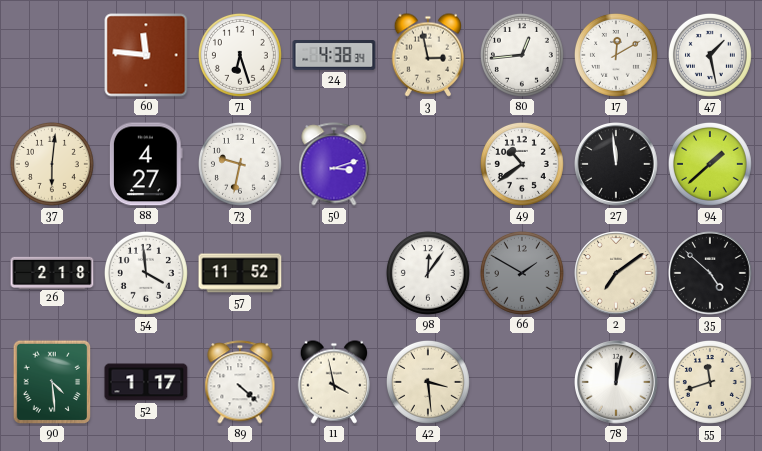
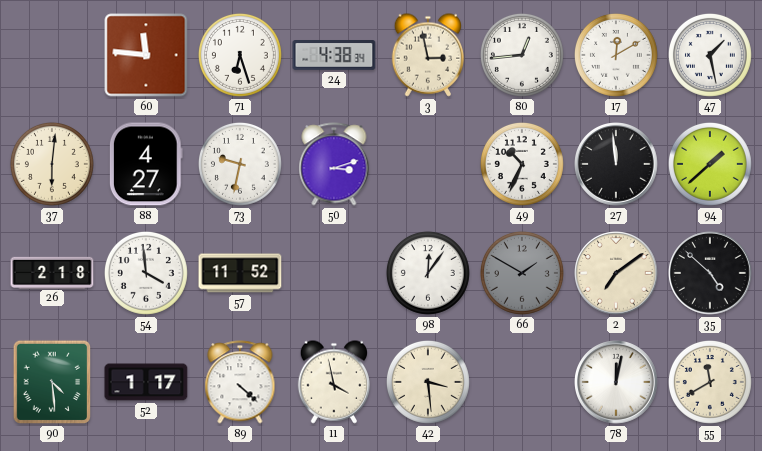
49: 10:39 -> 10:34 (522, 164)
55: 11:42 -> 11:40 (710, 382)
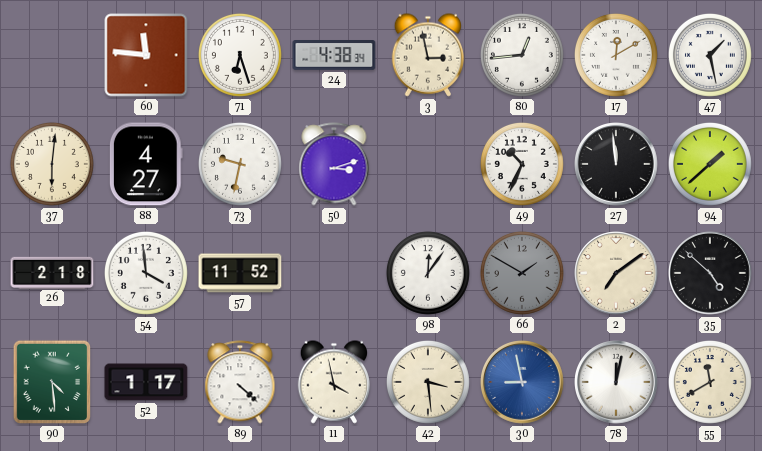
30: none -> 8:58 (522, 382)
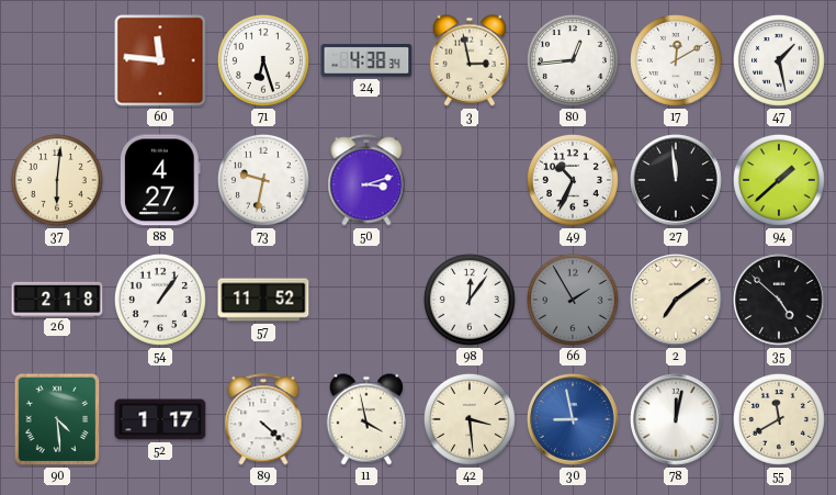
54: 3:59 -> 1:06 (160, 300)
66: 1:50 -> 1:55 (573, 300)
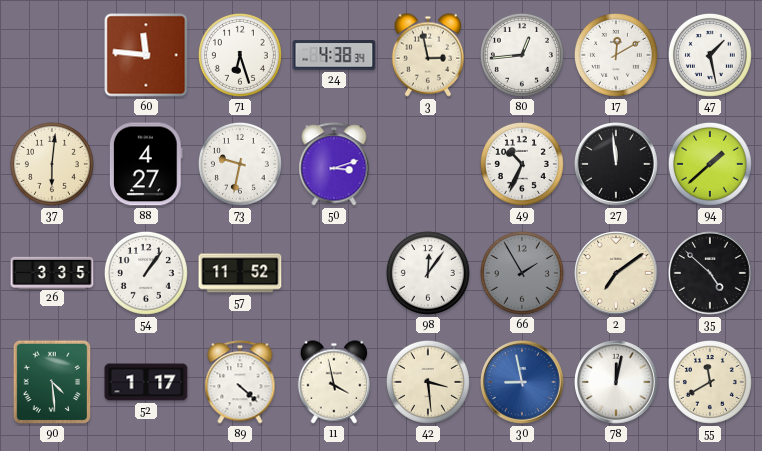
26: 2:18 -> 3:35 (52, 272)
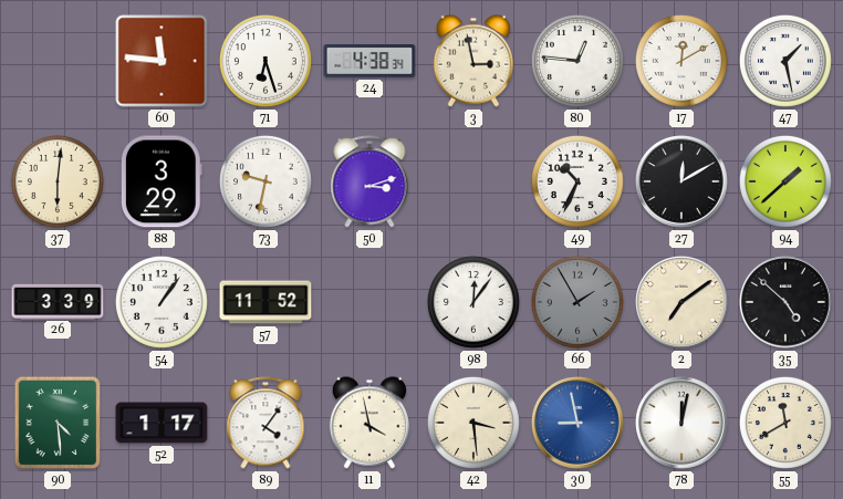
80: 12:44 -> 12:46 (577, 61)
88: 4:27 -> 3:29 (162, 181)
27: 11:59 -> 12:10 (681, 181)
26: 3:35 -> 3:39 (58, 301)
89: 4:22 -> 4:06 (266, 423)
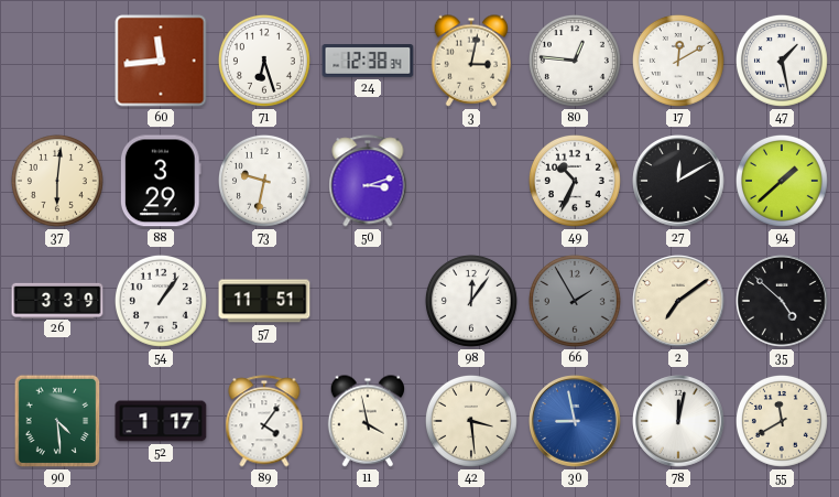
60: 11:46 -> 11:44 (161, 61)
24: 4:38 -> 12:38 (368, 62)
3: 2:58 -> 3:02 (471, 61)
57: 11:52 -> 11:51 (264, 301)
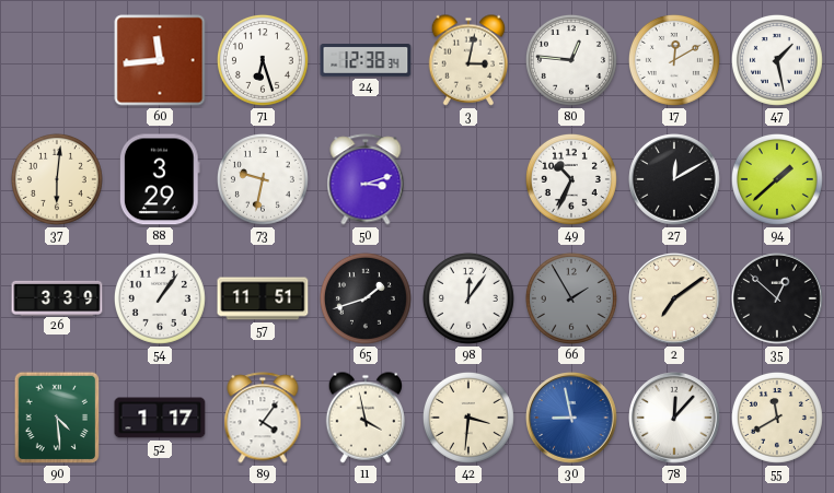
65: none -> 1:42 (366, 298)
35: 4:52 -> 12:52 (777, 298)
42: 3:29 -> 3:31 (468, 418)
78: 12:02 -> 12:07 (674, 418)
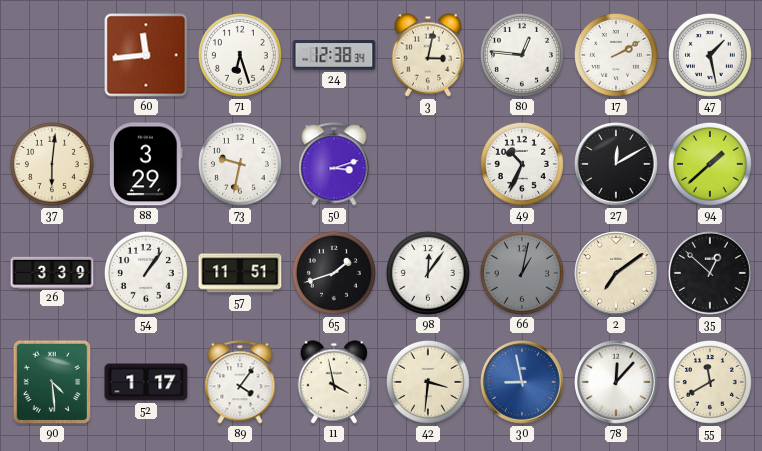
17: 12:10 -> 2:10 (616, 55)
66: 1:55 -> 1:02 (522, 273)
